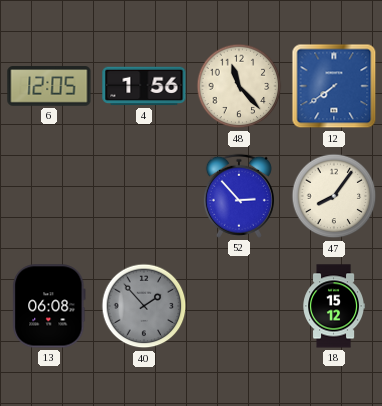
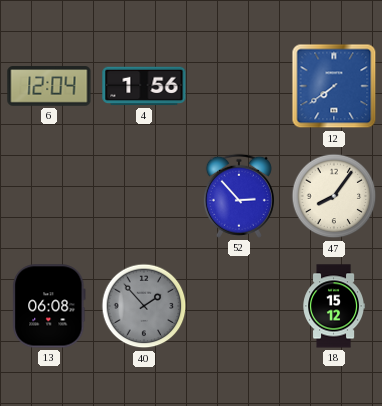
6: 12:05 -> 12:04 (49, 86)
48: 11:23 -> none (239, 86)
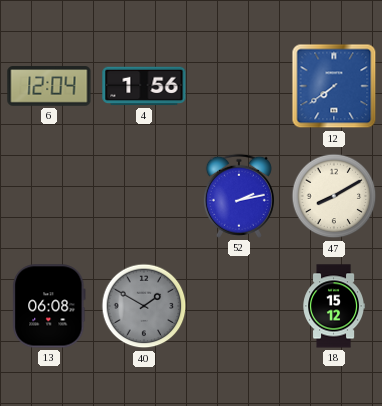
52: 2:53 -> 2:13 (239, 196)
47: 8:06 -> 8:10 (334, 196)
40: 1:53 -> 1:50 (144, 306)
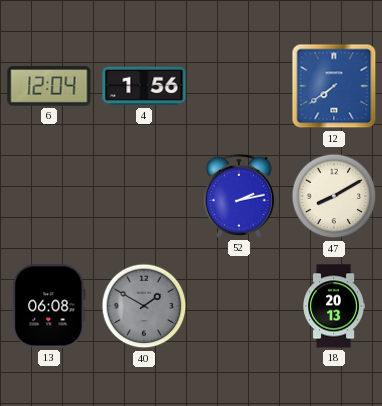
18: 15:12 -> 20:13 (333, 306)
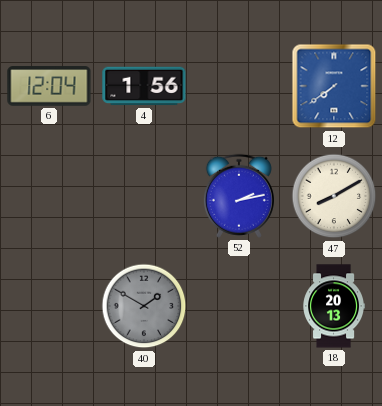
13: 06:08 -> none (49, 306)
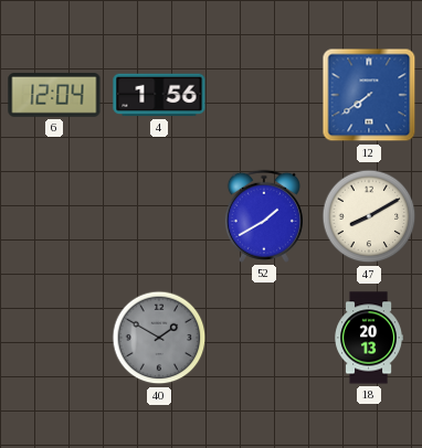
52: 2:13 -> 1:40 (264, 216)
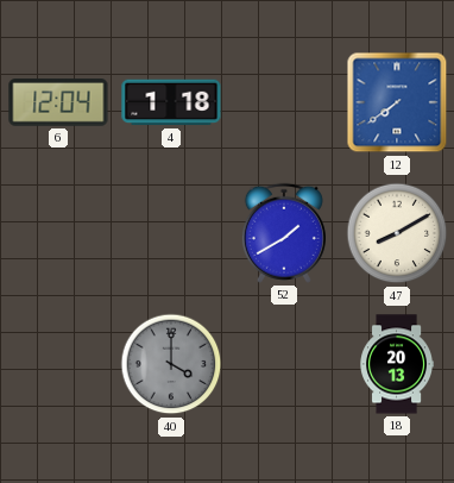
4: 1:56 -> 1:18 (171, 102)
40: 1:50 -> 4:00 (171, 364)
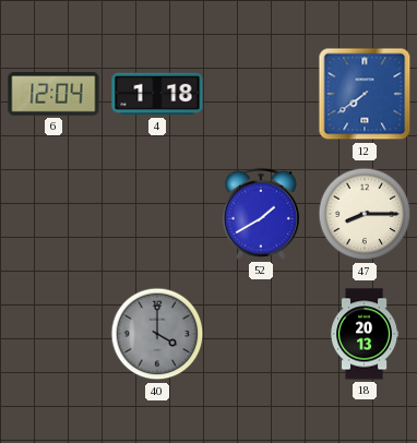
47: 8:10 -> 8:15 (365, 214)
